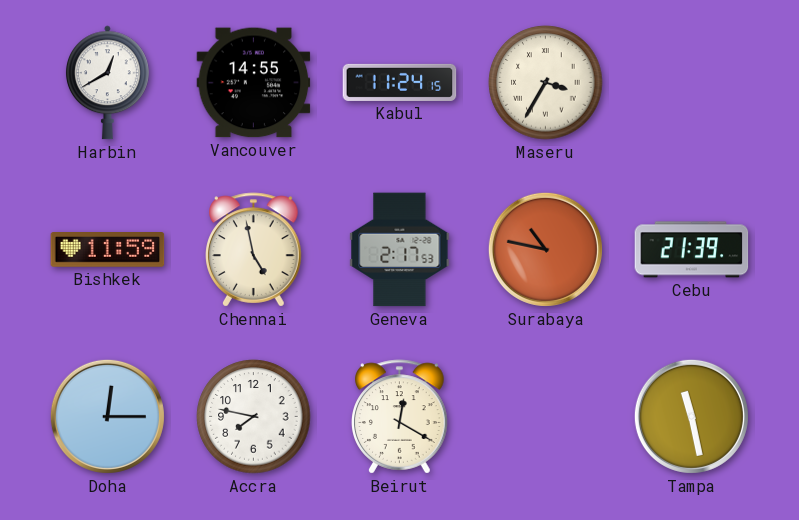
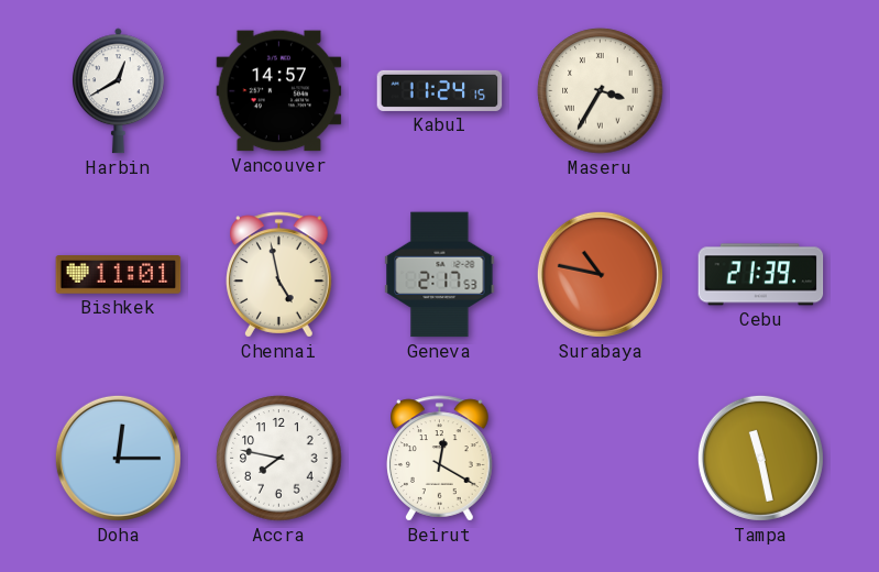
Vancouver: 14:55 -> 14:57 (279, 91)
Bishkek: 11:59 -> 11:01 (119, 275)
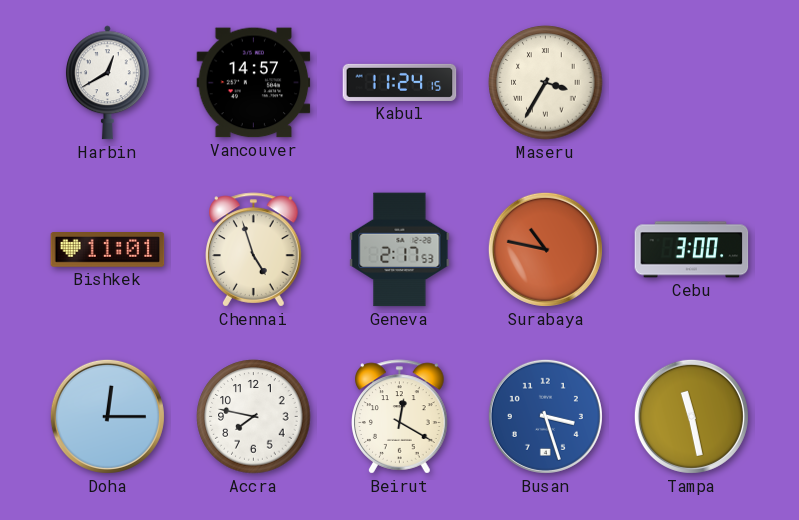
Chennai: 4:58 -> 4:57 (254, 250)
Cebu: 21:39 -> 3:00 (692, 250)
Busan: none -> 3:27 (545, 416)
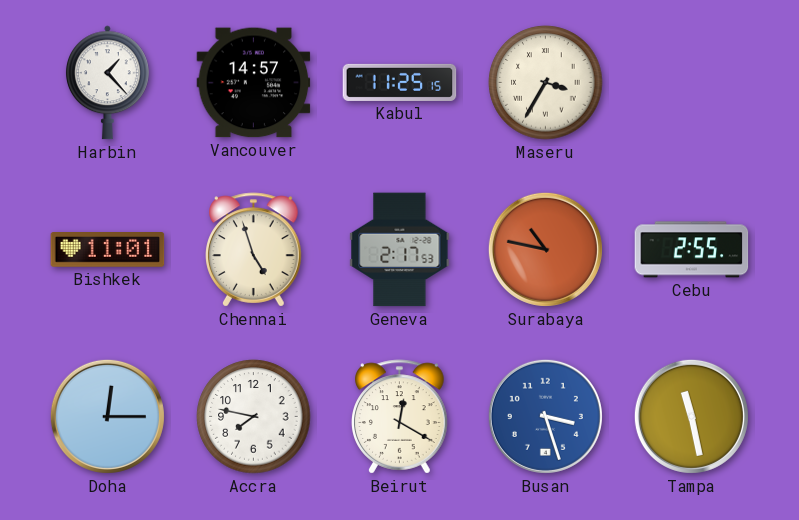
Harbin: 12:40 -> 1:23 (107, 83)
Kabul: 11:24 -> 11:25 (400, 82)
Cebu: 3:00 -> 2:55 (692, 250)
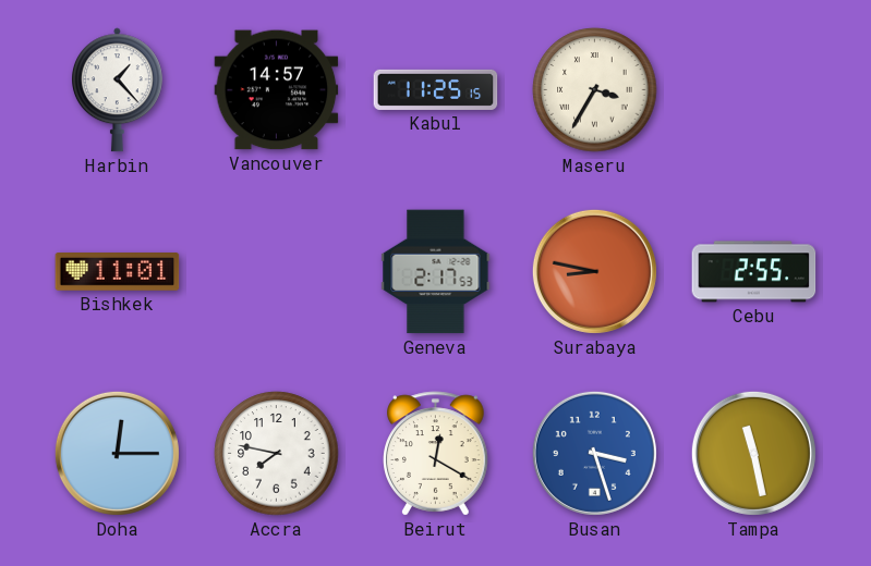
Chennai: 4:57 -> none (254, 250)
Surabaya: 10:47 -> 8:47 (594, 271)
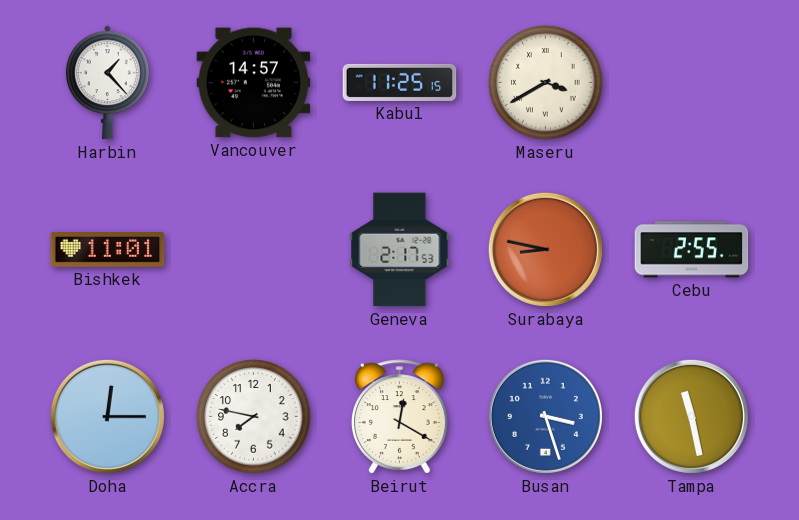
Maseru: 3:35 -> 3:40 (546, 83)
